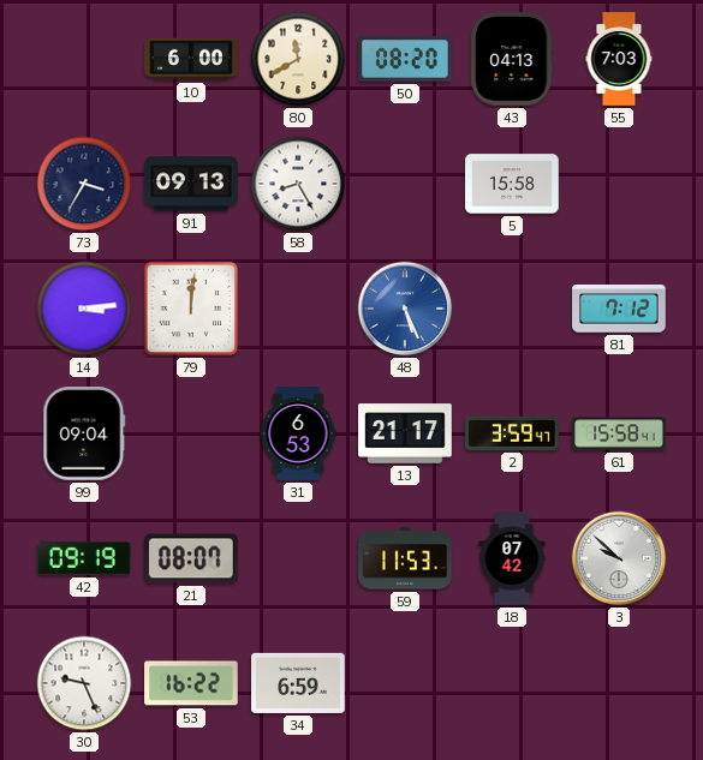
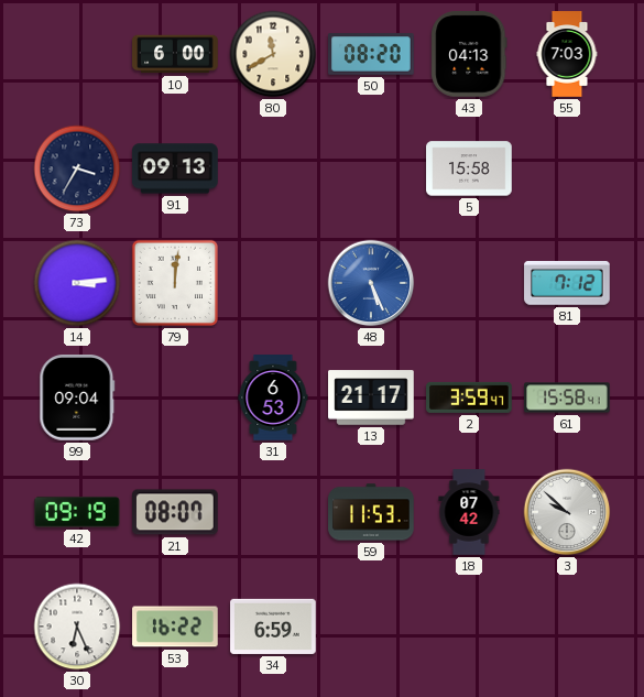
58: 8:25 -> none (298, 184)
30: 9:26 -> 6:26 (77, 627)
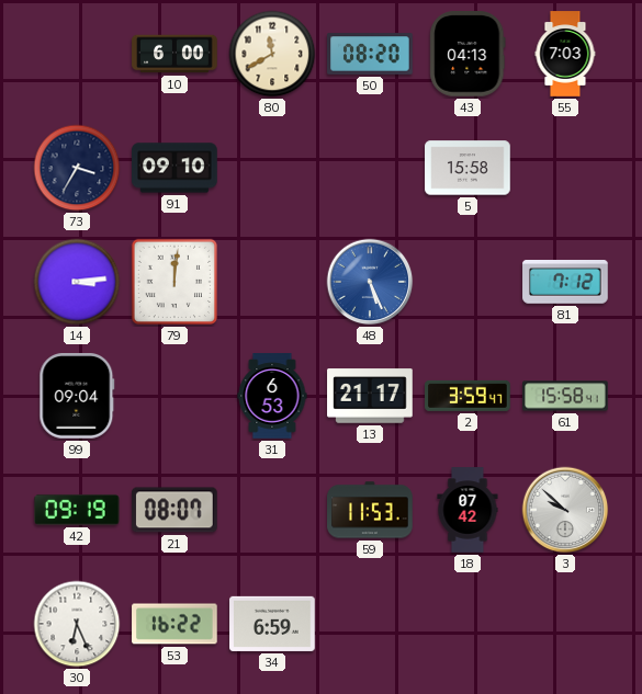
91: 09:13 -> 09:10 (174, 168)
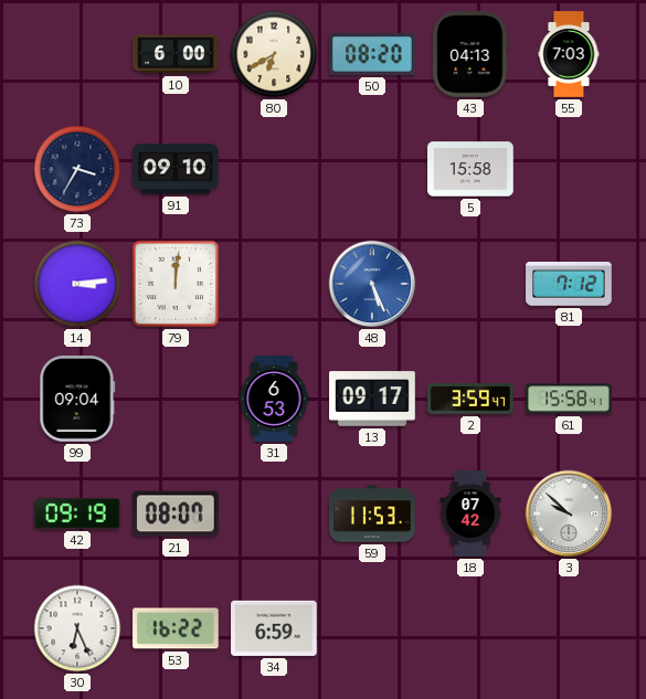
80: 11:40 -> 6:40 (274, 54)
13: 21:17 -> 09:17 (372, 399)
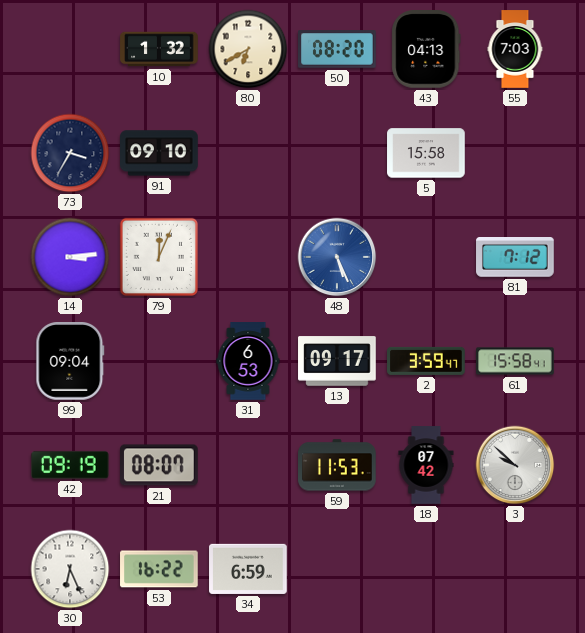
10: 6:00 -> 1:32 (159, 49)
79: 12:01 -> 12:04 (159, 257)
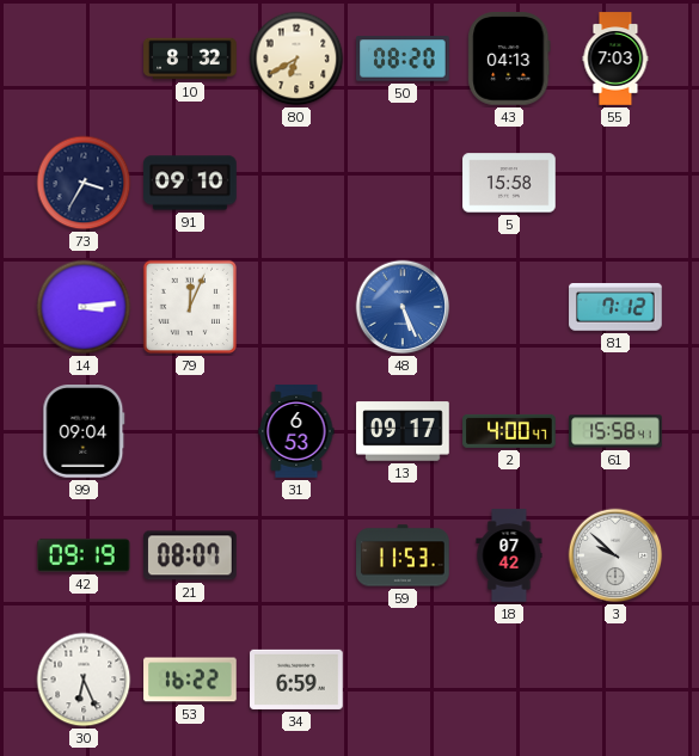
10: 1:32 -> 8:32 (190, 59)
2: 3:59 -> 4:00 (509, 431)
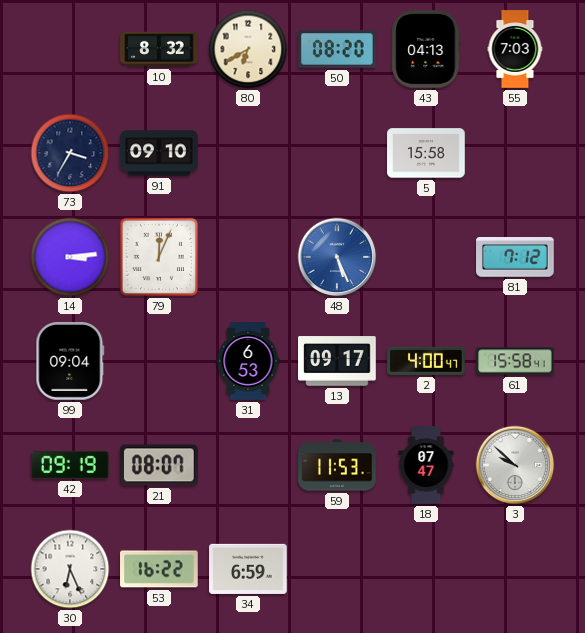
18: 07:42 -> 07:47 (426, 465)
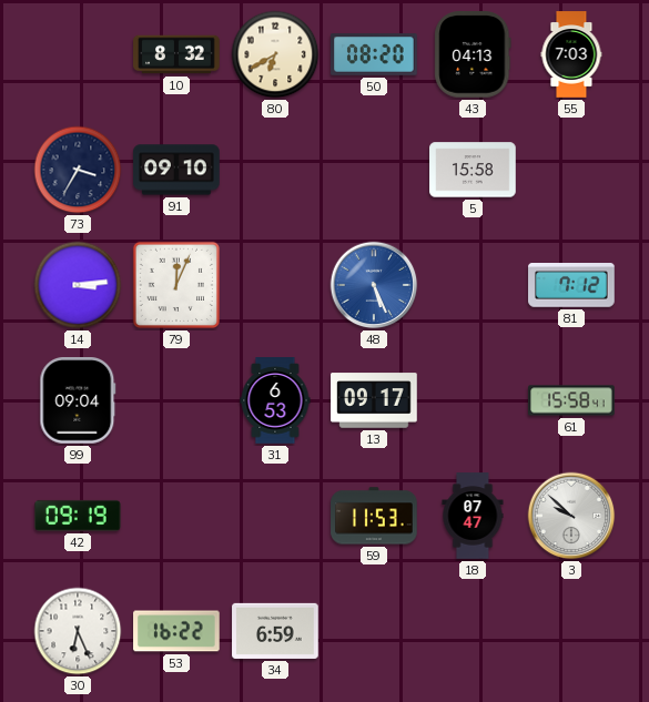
2: 4:00 -> none (426, 361)
21: 08:07 -> none (160, 465)
